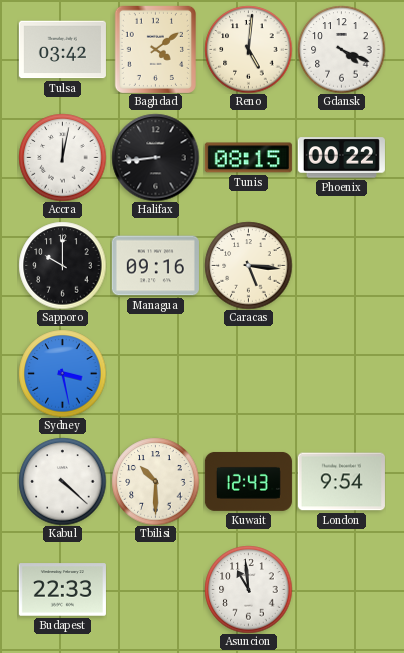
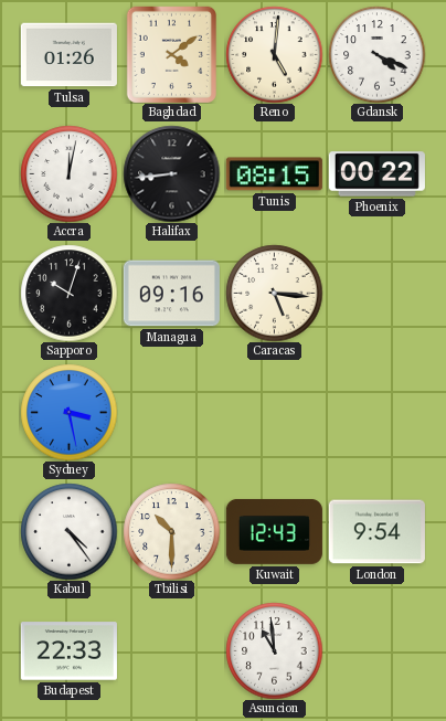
Tulsa: 03:42 -> 01:26 (68, 55)
Sapporo: 10:00 -> 10:03 (68, 293)
Kabul: 4:22 -> 4:24 (68, 531)
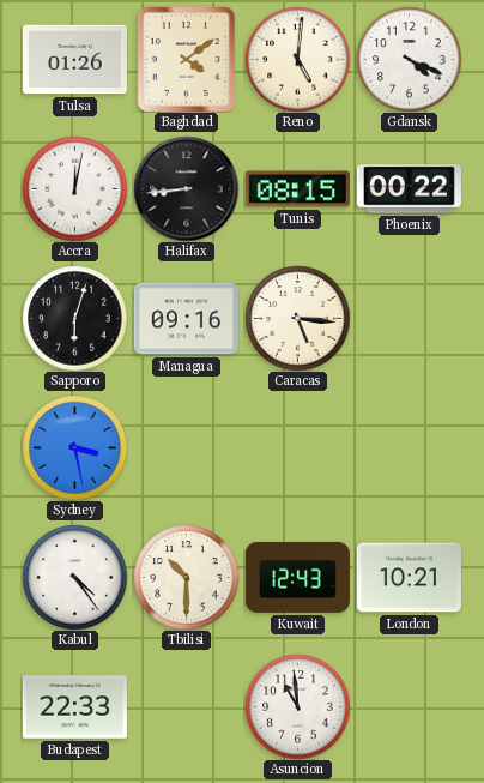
Sapporo: 10:03 -> 6:03 (74, 318)
London: 9:54 -> 10:21 (409, 578)
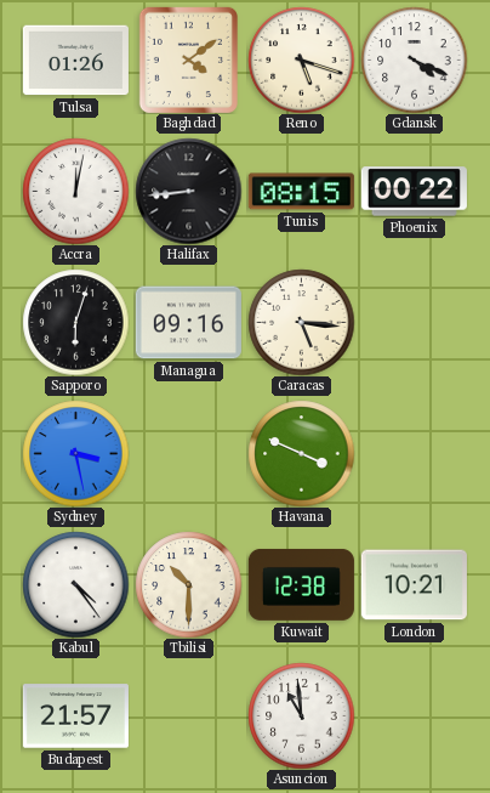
Reno: 5:01 -> 5:18 (301, 60)
Havana: none -> 3:49 (301, 453)
Kuwait: 12:43 -> 12:38 (301, 584)
Budapest: 22:33 -> 21:57 (75, 716)
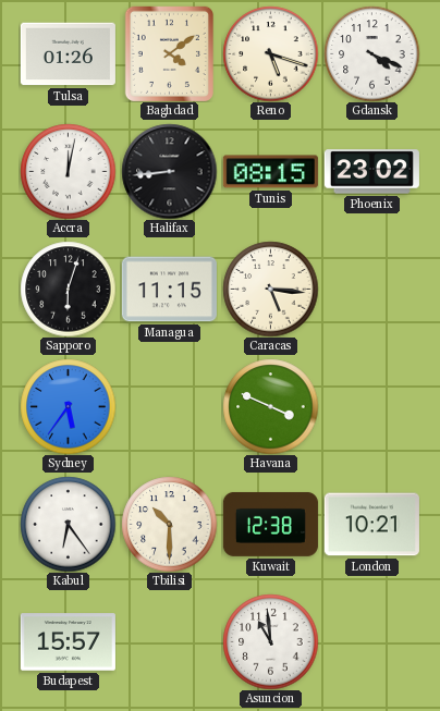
Phoenix: 00:22 -> 23:02 (371, 172)
Managua: 09:16 -> 11:15 (169, 290)
Sydney: 3:28 -> 5:36 (68, 406)
Kabul: 4:24 -> 6:24 (68, 524)
Budapest: 21:57 -> 15:57 (68, 642)
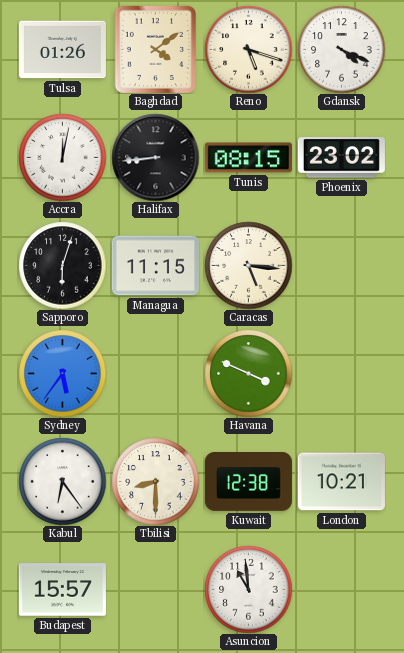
Tbilisi: 10:30 -> 8:30 (155, 481)
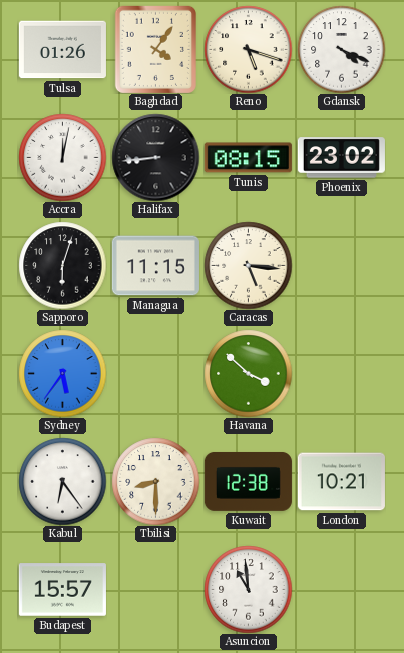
Baghdad: 4:09 -> 4:06 (155, 49)
Havana: 3:49 -> 3:52 (248, 373)
